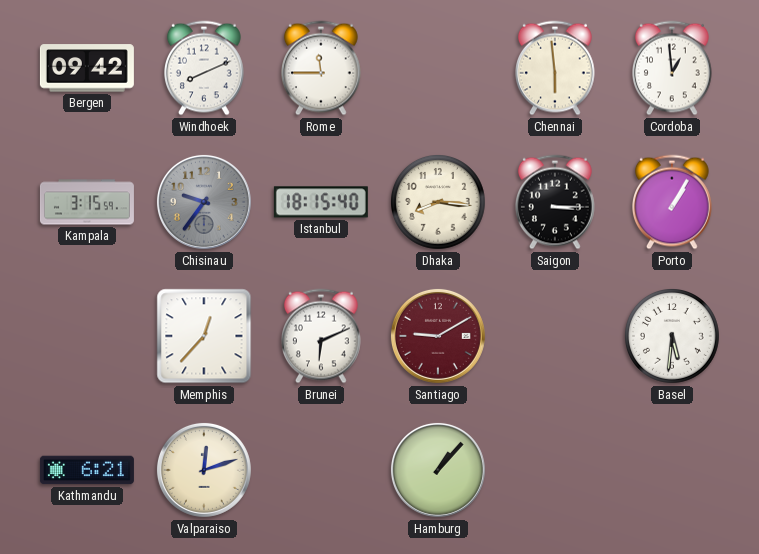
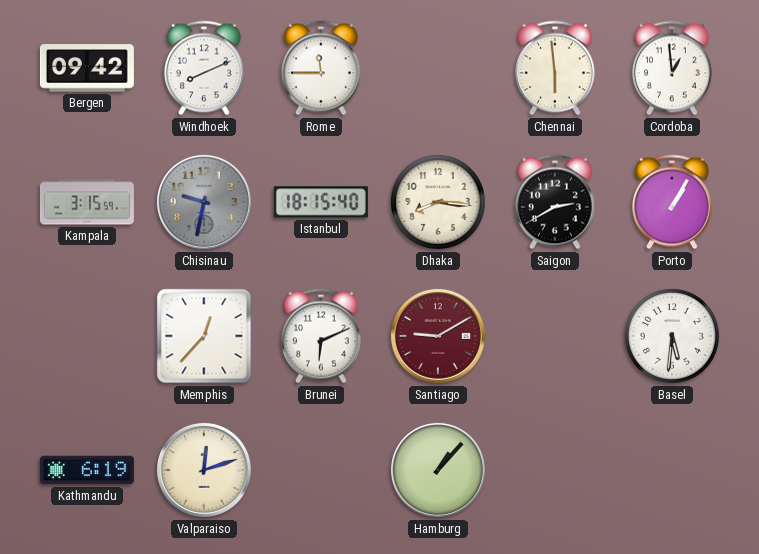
Chisinau: 9:36 -> 9:32 (204, 202)
Saigon: 3:15 -> 2:40 (556, 202)
Kathmandu: 6:21 -> 6:19 (87, 470)
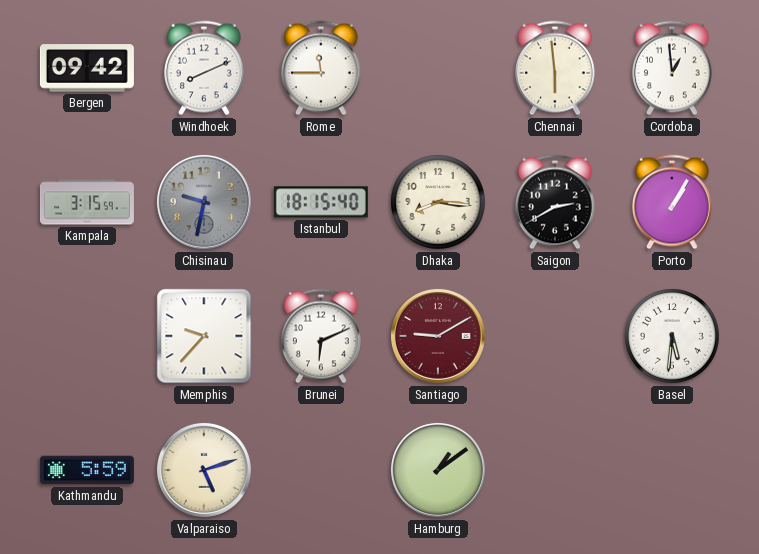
Memphis: 12:37 -> 9:37 (204, 336)
Kathmandu: 6:19 -> 5:59 (87, 470)
Valparaiso: 12:12 -> 5:12 (204, 470)
Hamburg: 1:07 -> 1:09 (438, 470)
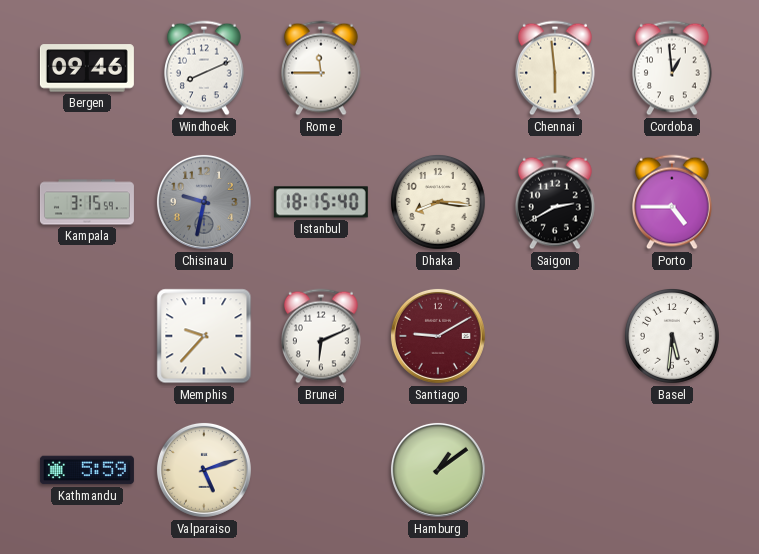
Bergen: 09:42 -> 09:46 (87, 68)
Porto: 1:05 -> 4:45 (673, 202)
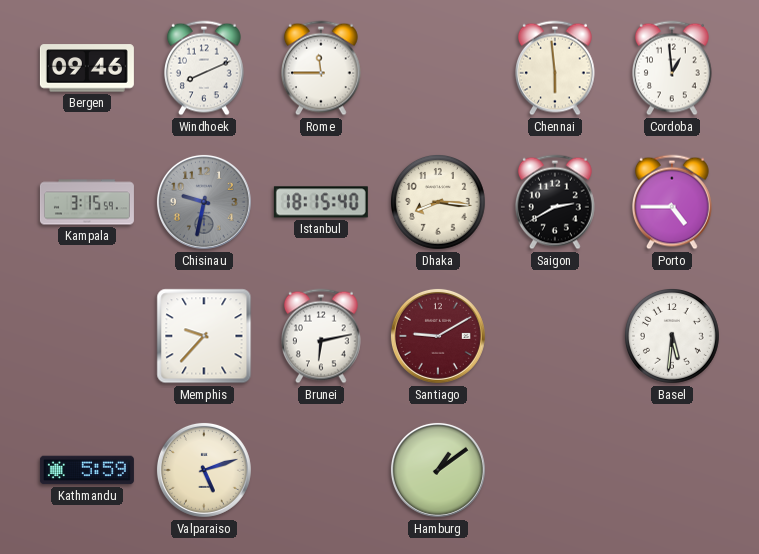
Brunei: 6:11 -> 6:13 (322, 336)
